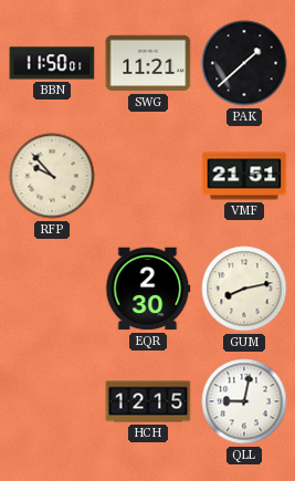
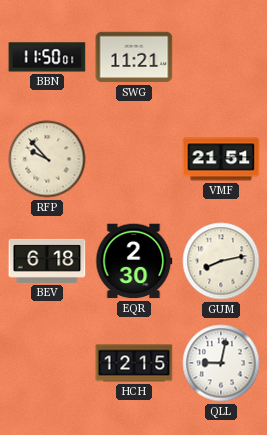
PAK: 1:38 -> none (244, 63)
BEV: none -> 6:18 (47, 261)
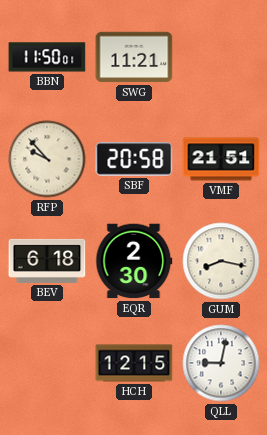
SBF: none -> 20:58 (134, 159)
GUM: 8:13 -> 8:17 (221, 261)
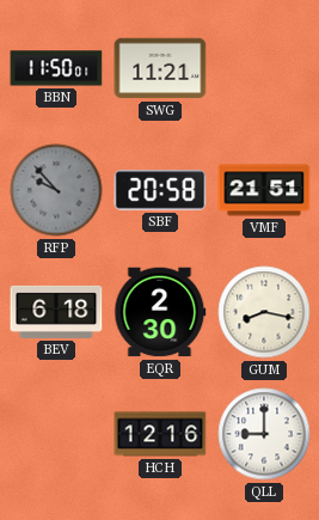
RFP dial: cream -> grey (56, 190)
HCH: 12:15 -> 12:16 (160, 434)
QLL: 9:02 -> 9:00 (264, 434)
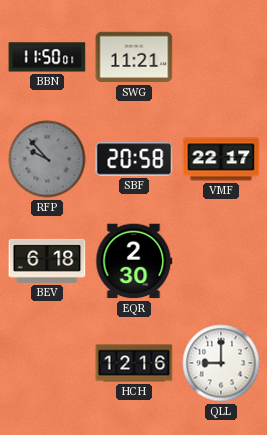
VMF: 21:51 -> 22:17 (221, 159)
GUM: 8:17 -> none (264, 312)
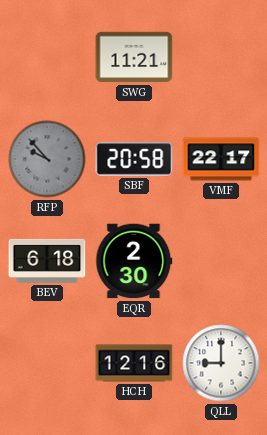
BBN: 11:50 -> none (47, 57)
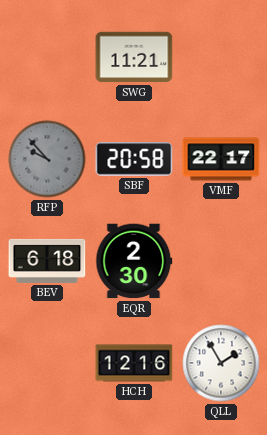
QLL: 9:00 -> 1:55 (221, 363)
